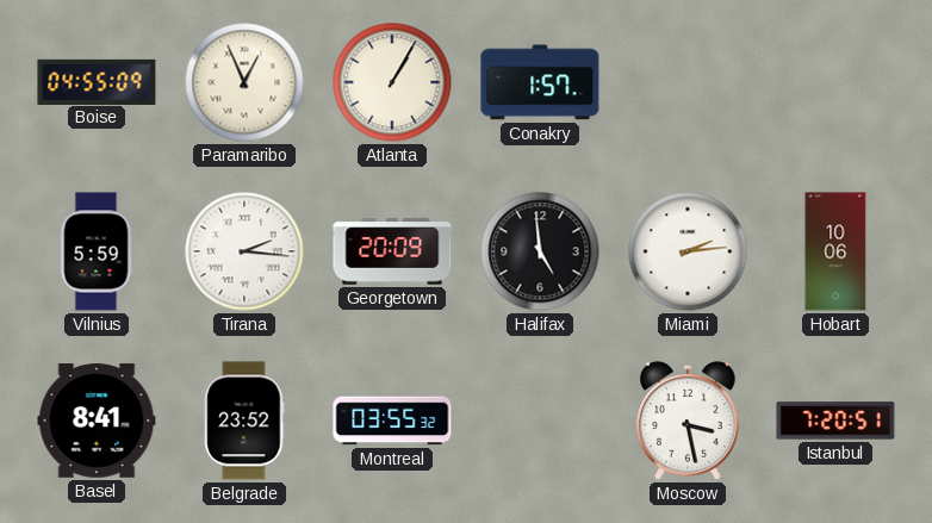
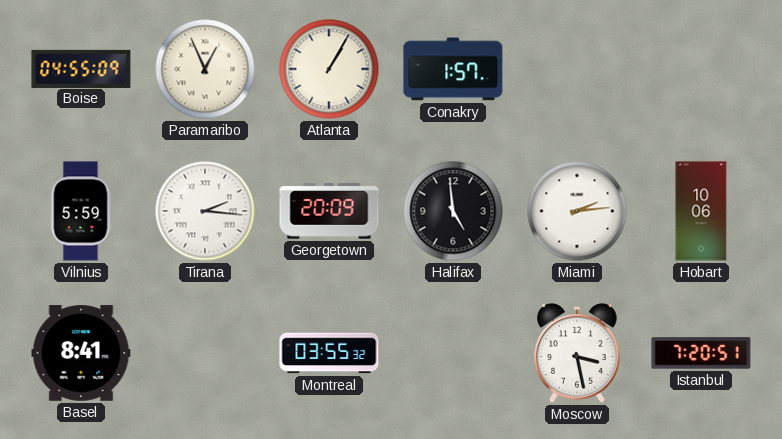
Belgrade: 23:52 -> none (244, 421)
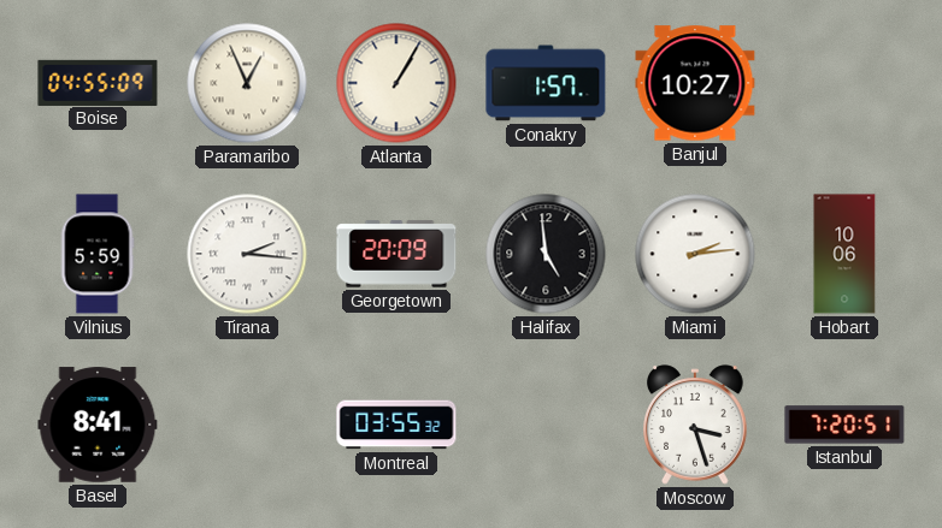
Banjul: none -> 10:27 (695, 83)
Moscow: 3:28 -> 3:27 (696, 425)
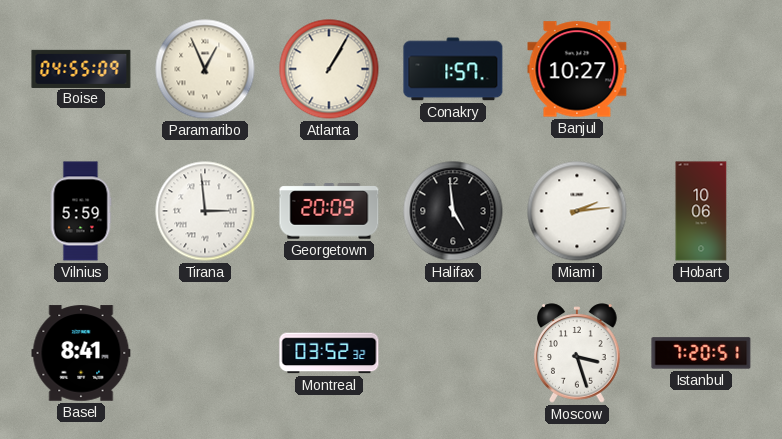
Tirana: 2:16 -> 2:59 (205, 211)
Montreal: 03:55 -> 03:52 (329, 353)
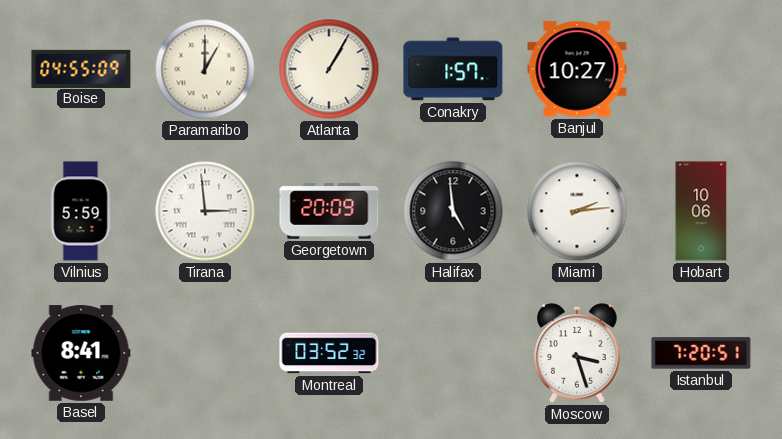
Paramaribo: 12:56 -> 1:00 (205, 69)
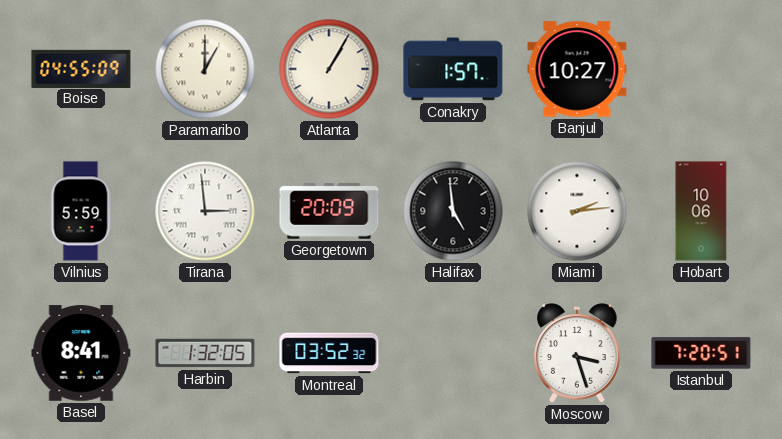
Harbin: none -> 1:32 (205, 353)
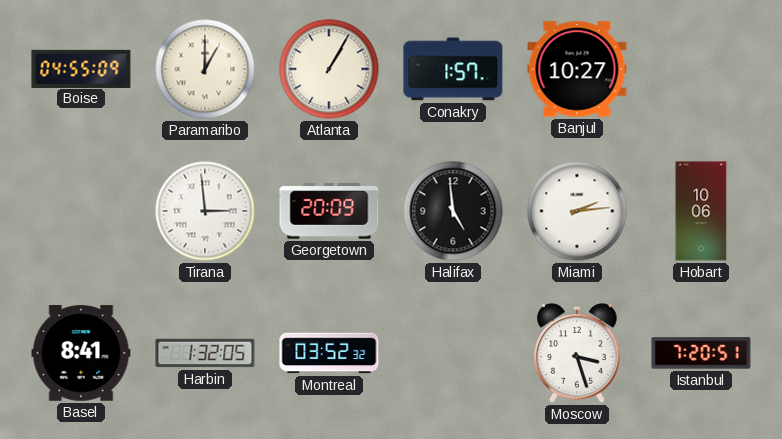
Vilnius: 5:59 -> none (81, 211)
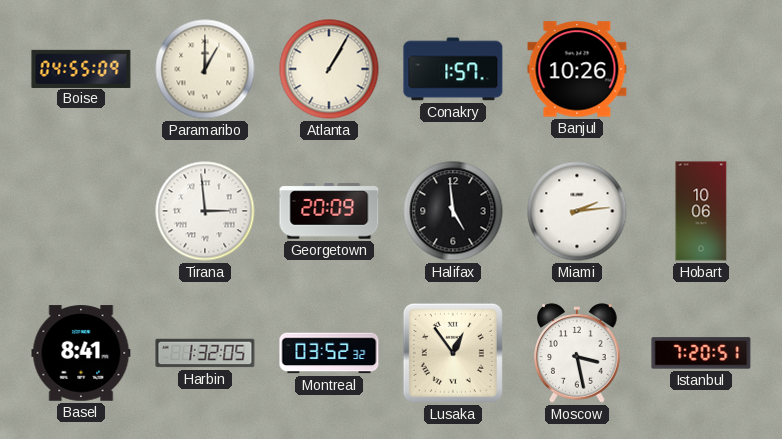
Banjul: 10:27 -> 10:26 (577, 69)
Lusaka: none -> 12:54 (453, 353)
Moscow: 3:27 -> 3:28 (578, 353)
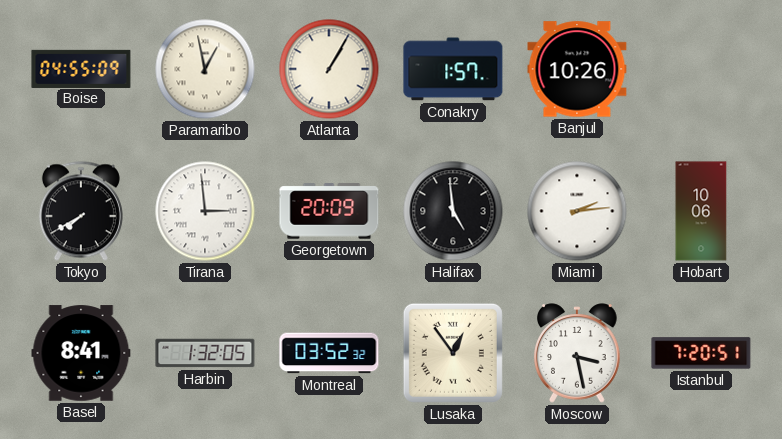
Paramaribo: 1:00 -> 12:58 (205, 69)
Tokyo: none -> 7:40 (81, 211)
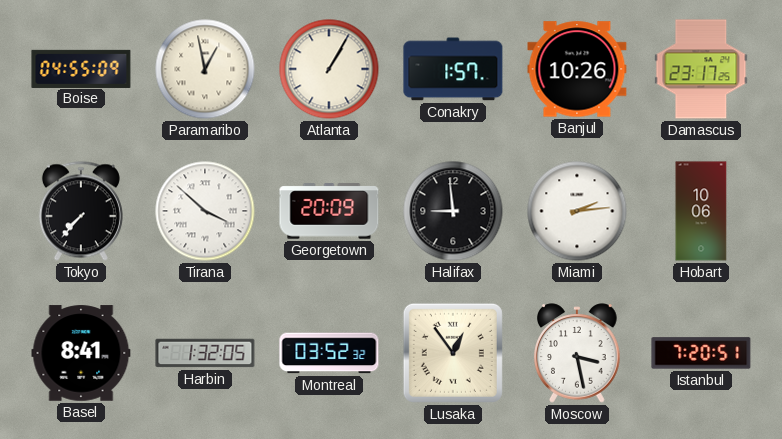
Damascus: none -> 23:17 (701, 69)
Tokyo: 7:40 -> 7:37 (81, 211)
Tirana: 2:59 -> 3:52 (205, 211)
Halifax: 4:59 -> 8:59 (453, 211)
